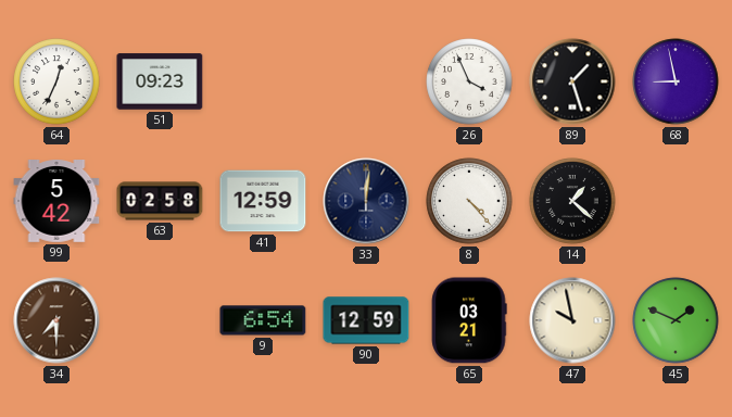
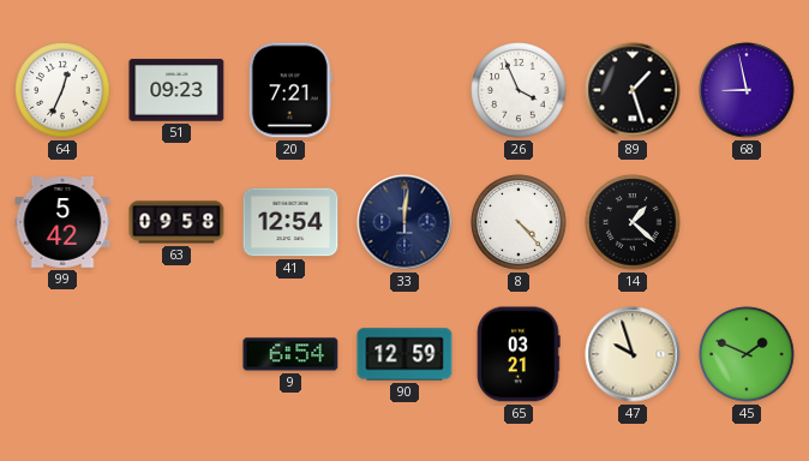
20: none -> 7:21 (290, 90)
63: 02:58 -> 09:58 (176, 222)
41: 12:59 -> 12:54 (290, 222)
34: 7:30 -> none (56, 320)
47: 9:58 -> 9:57 (633, 354)
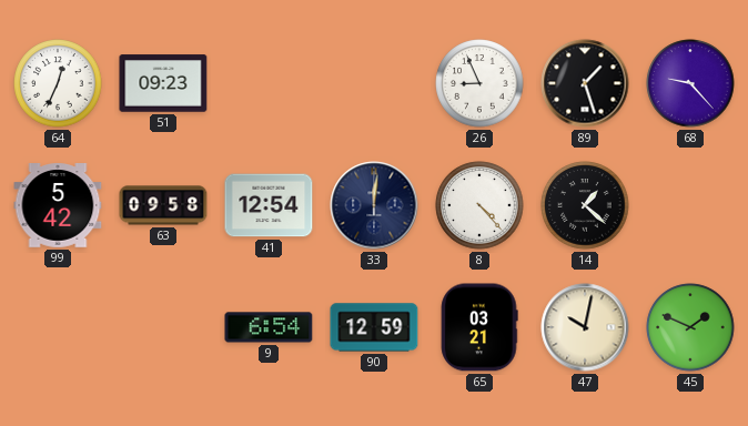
20: 7:21 -> none (290, 90)
26: 3:56 -> 8:56 (479, 83)
68: 8:58 -> 9:23 (690, 83)
47: 9:57 -> 10:02 (585, 327)
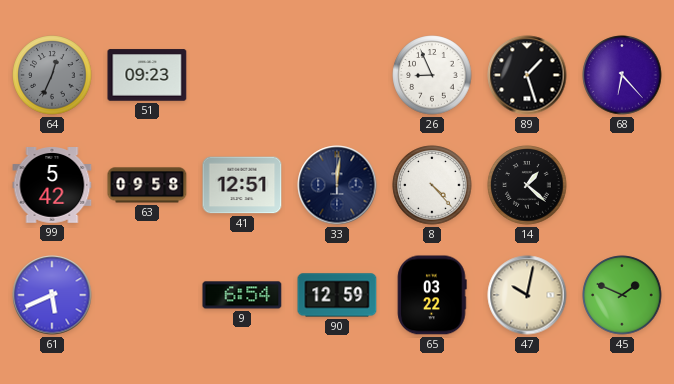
64 dial: white -> grey (52, 75)
68: 9:23 -> 6:23 (622, 75)
41: 12:54 -> 12:51 (242, 185)
61: none -> 5:41 (52, 295)
65: 03:21 -> 03:22 (432, 295)
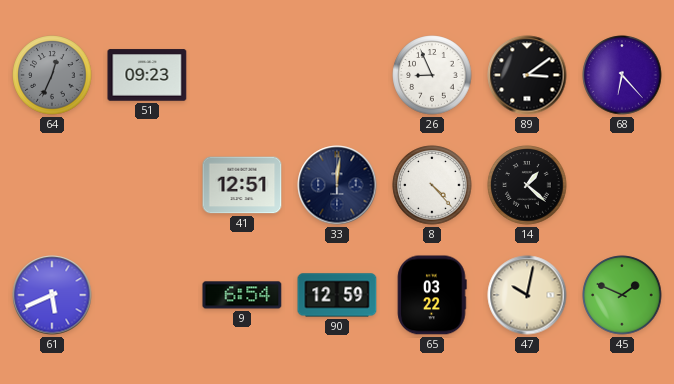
89: 1:27 -> 3:09 (527, 75)
99: 5:42 -> none (52, 186)
63: 09:58 -> none (147, 185)
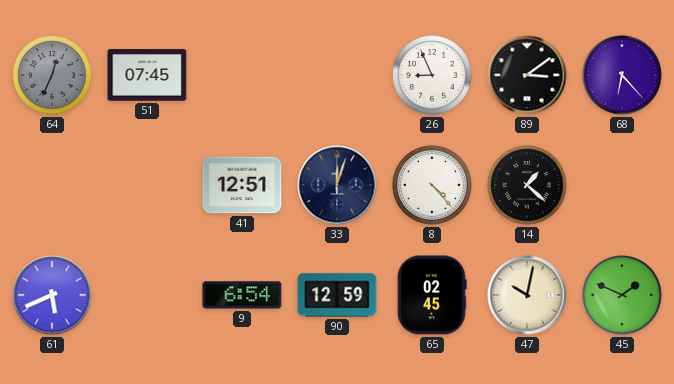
51: 09:23 -> 07:45 (147, 75)
33: 12:01 -> 12:03 (337, 185)
65: 03:22 -> 02:45 (432, 295)
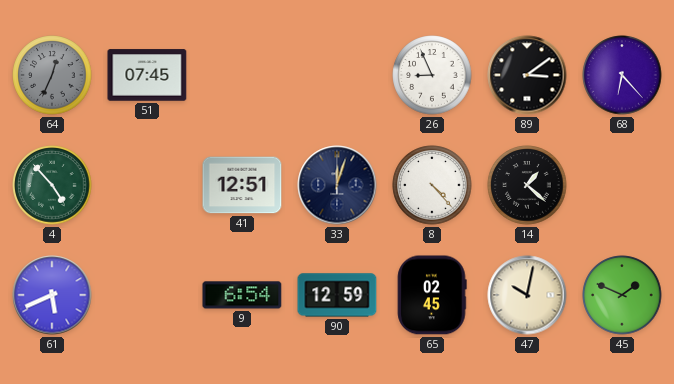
4: none -> 4:53 (52, 185)
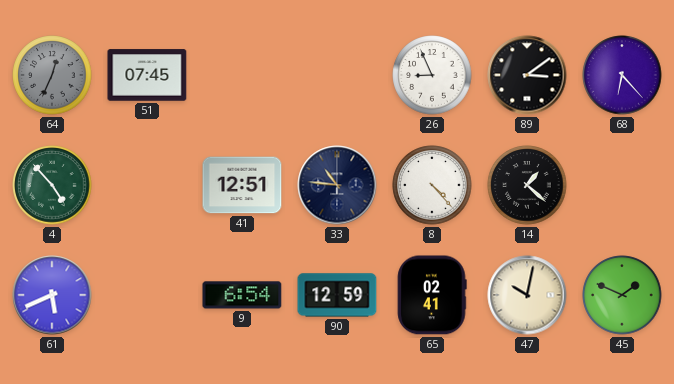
33: 12:03 -> 10:46 (337, 185)
65: 02:45 -> 02:41 (432, 295)
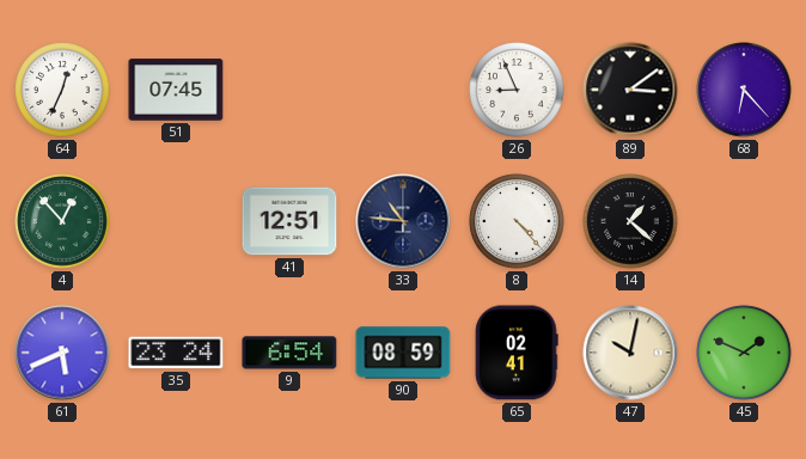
64 dial: grey -> white (62, 90)
4: 4:53 -> 12:53 (62, 221)
35: none -> 23:24 (176, 353)
90: 12:59 -> 08:59 (403, 353)
